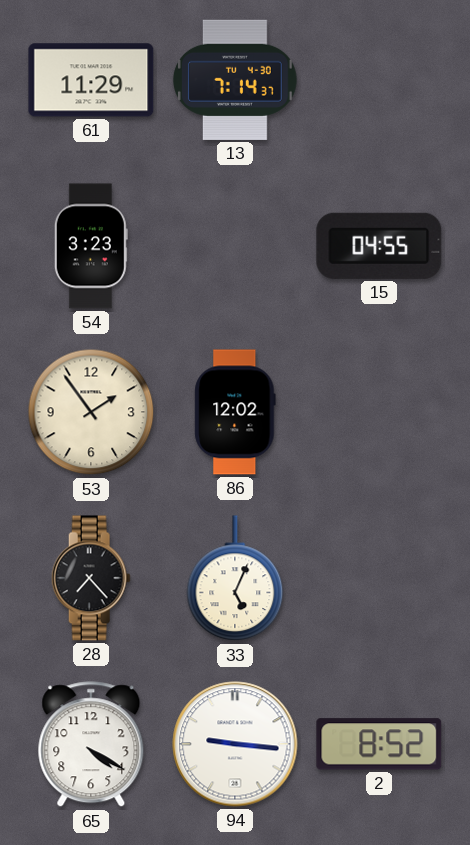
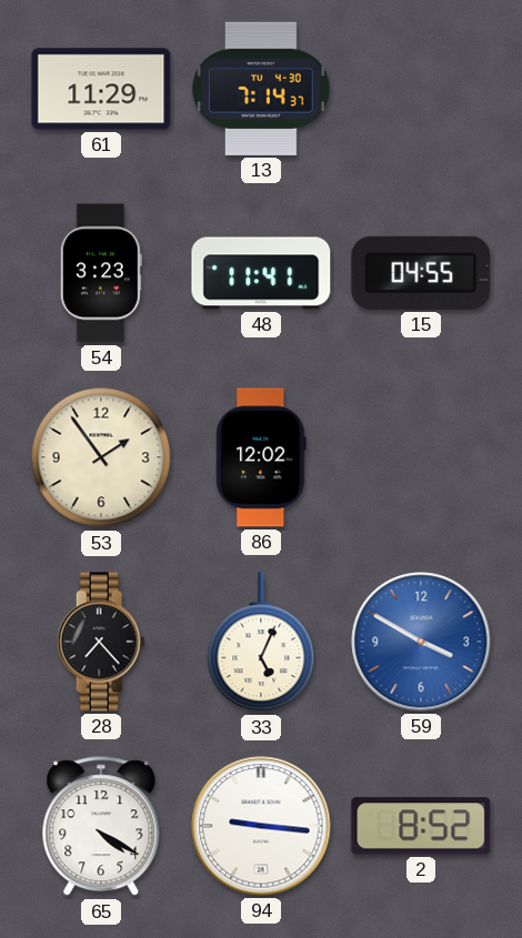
48: none -> 11:41 (261, 273)
59: none -> 3:50 (421, 642)
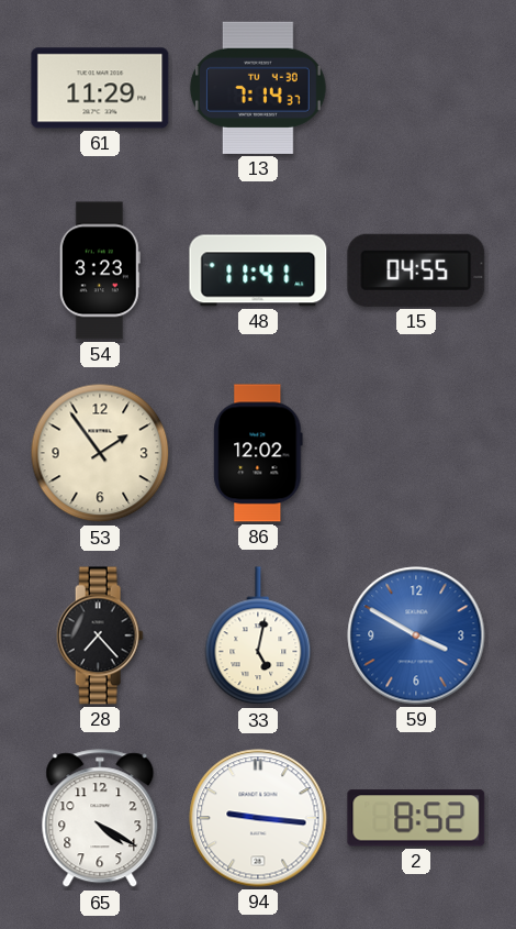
33: 5:04 -> 5:02 (258, 637)
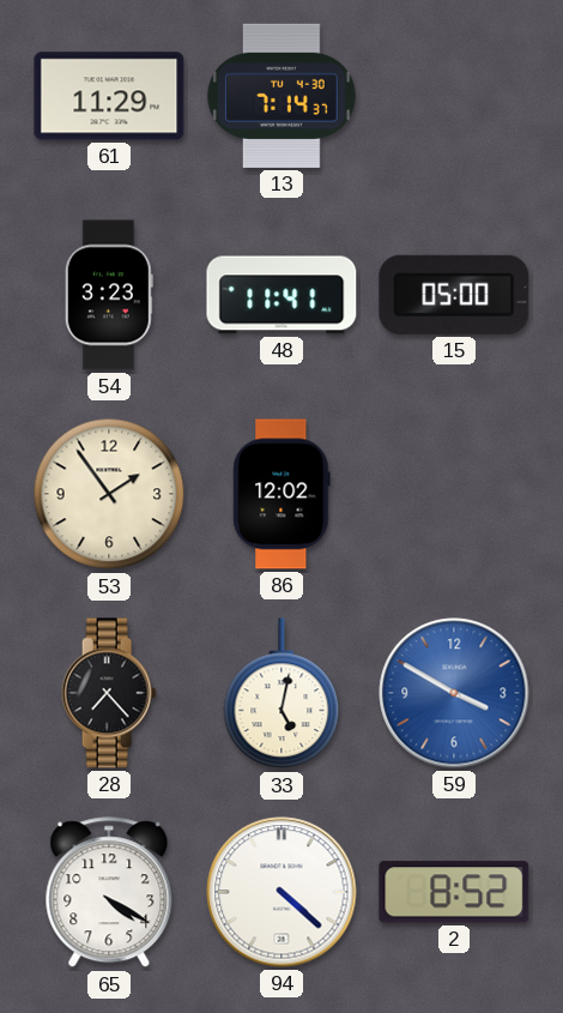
15: 04:55 -> 05:00 (454, 295)
94: 9:16 -> 4:22 (281, 892)
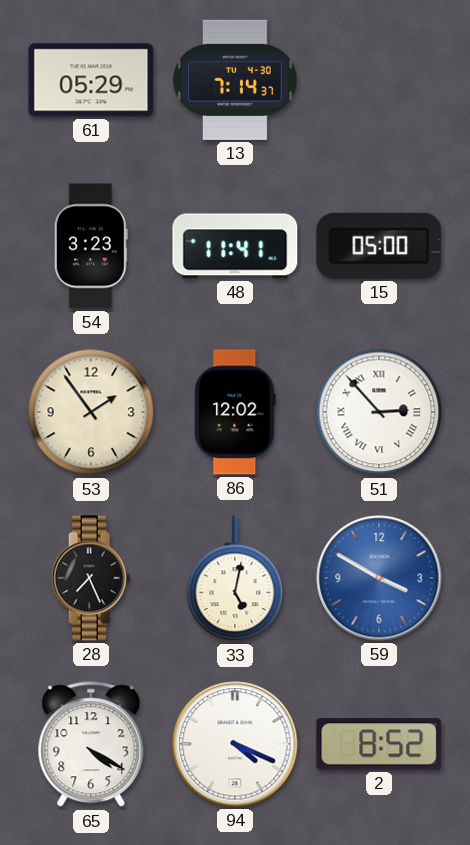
61: 11:29 -> 05:29 (91, 80)
51: none -> 2:53 (379, 412)
28: 7:23 -> 7:26 (91, 578)
94: 4:22 -> 4:19 (235, 744)
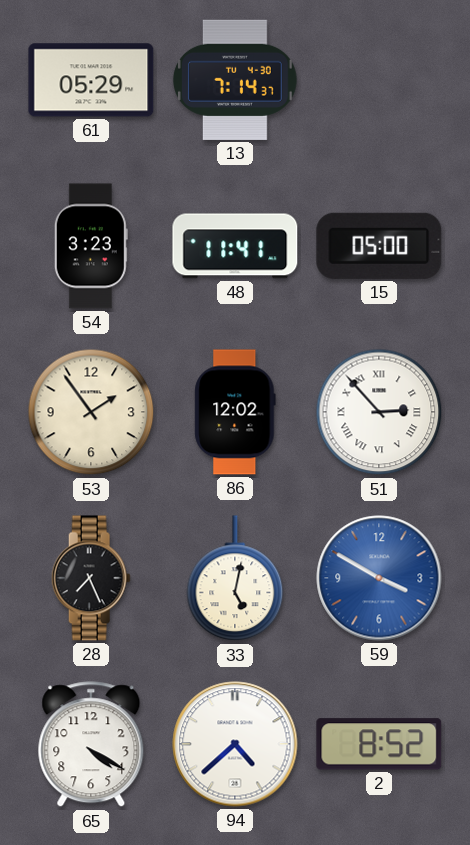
94: 4:19 -> 4:38 (235, 744)
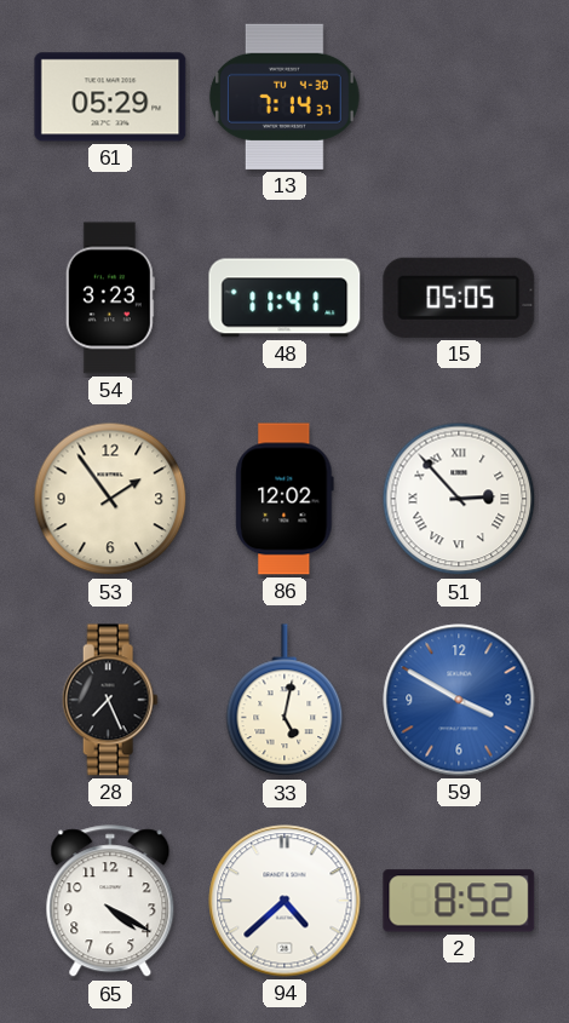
15: 05:00 -> 05:05 (459, 298)
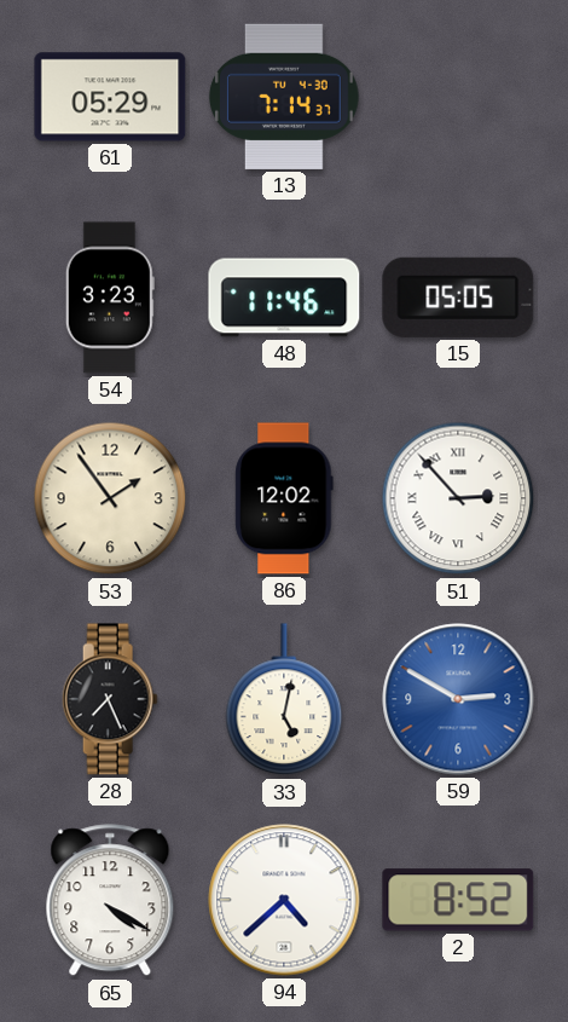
48: 11:41 -> 11:46 (284, 298)
59: 3:50 -> 2:50 (458, 699)
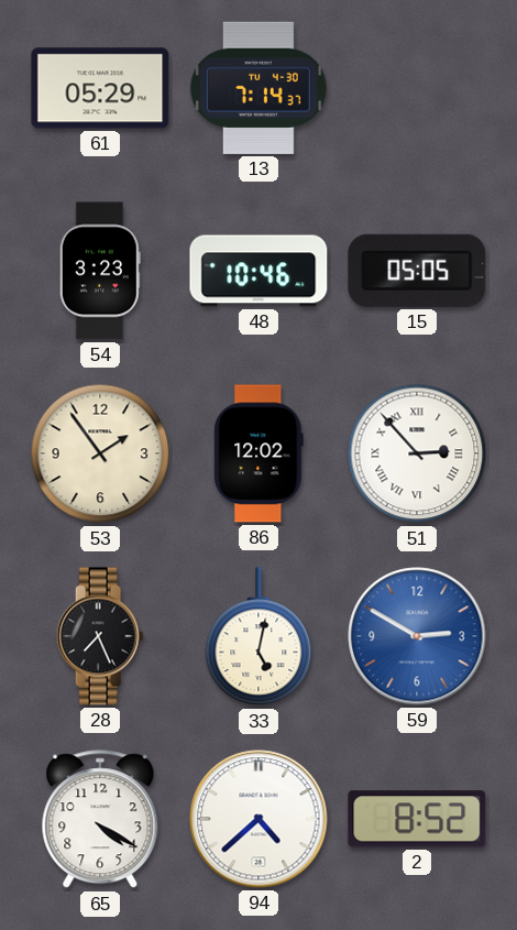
48: 11:46 -> 10:46 (258, 271)
